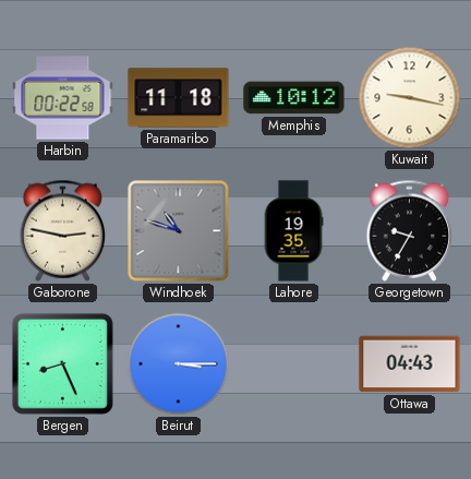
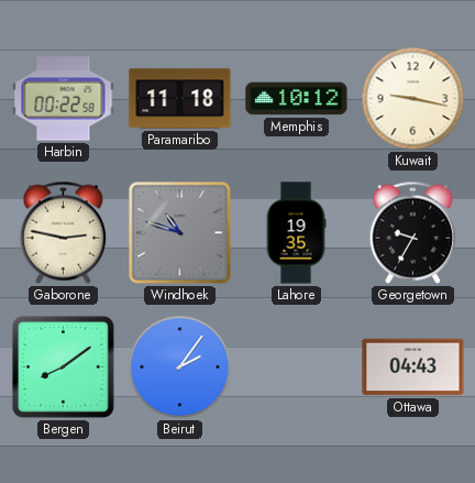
Bergen: 8:26 -> 8:09 (63, 366)
Beirut: 3:15 -> 2:06 (180, 367)
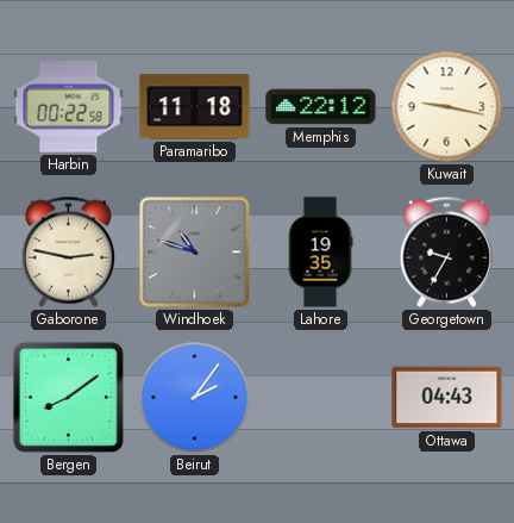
Memphis: 10:12 -> 22:12 (321, 107)
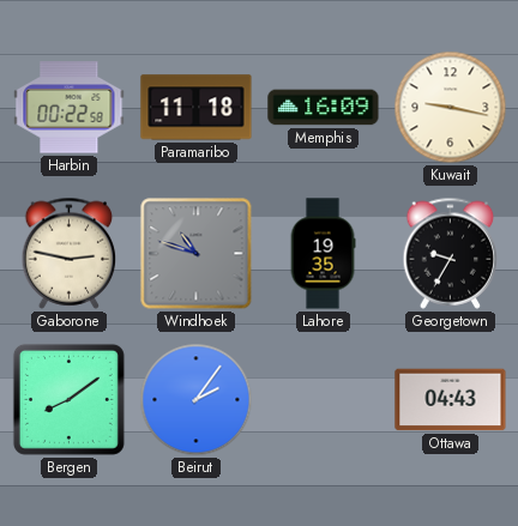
Memphis: 22:12 -> 16:09 (324, 108)
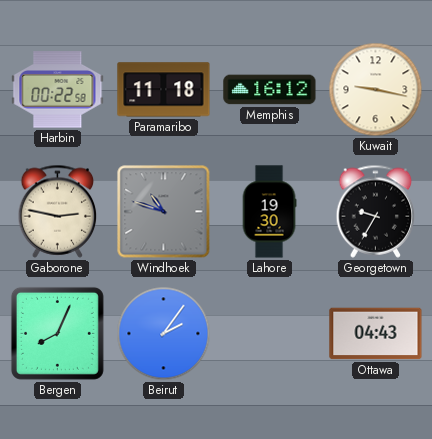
Memphis: 16:09 -> 16:12 (270, 90)
Lahore: 19:35 -> 19:30 (269, 212)
Bergen: 8:09 -> 8:04 (57, 333)
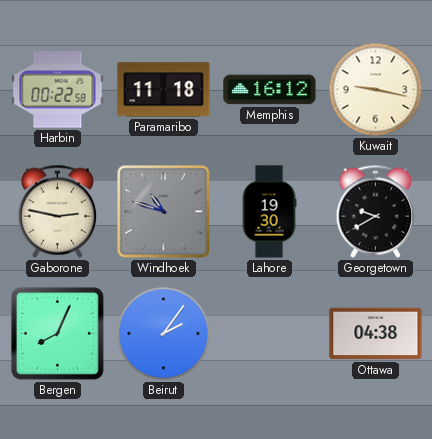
Georgetown: 9:35 -> 9:40 (376, 211)
Ottawa: 04:43 -> 04:38 (376, 334)
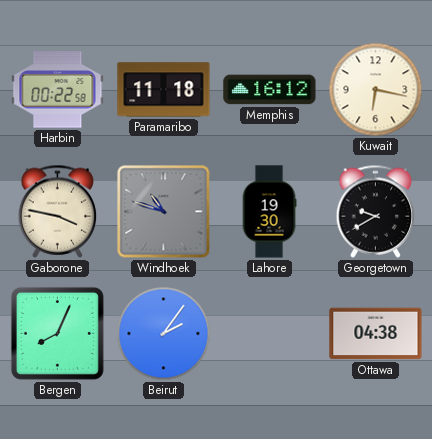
Kuwait: 9:17 -> 6:17 (376, 90)
Gaborone: 2:47 -> 3:47 (58, 211)
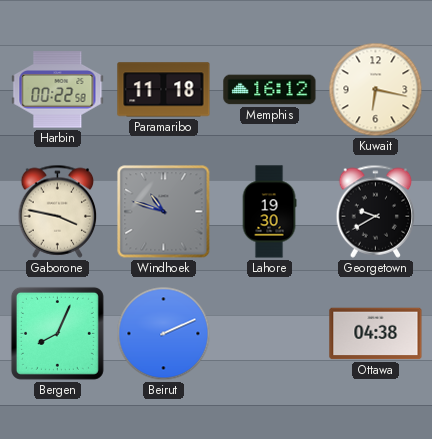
Beirut: 2:06 -> 2:11 (164, 334)
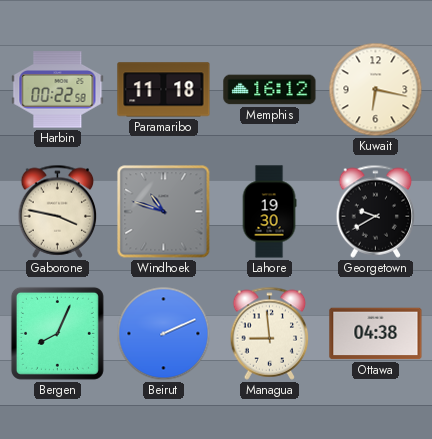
Managua: none -> 8:59 (270, 333)
